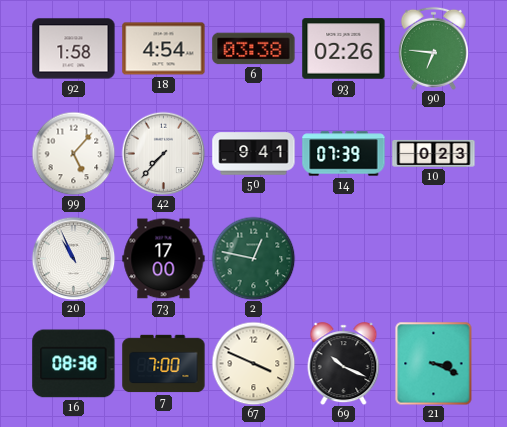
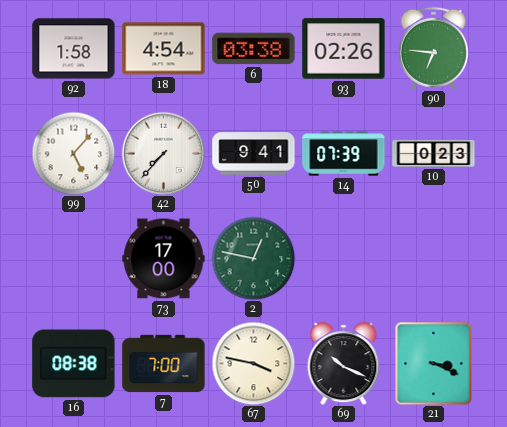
20: 10:56 -> none (73, 258)
67: 3:49 -> 3:47 (253, 363)
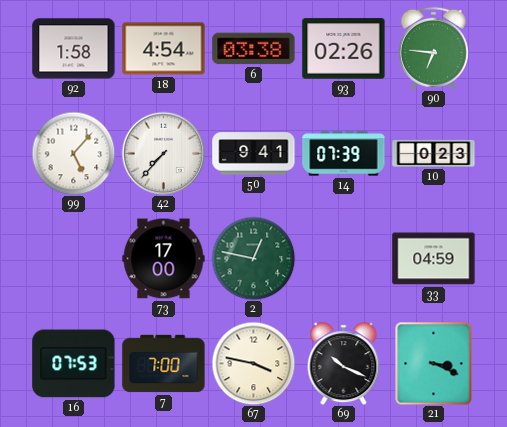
33: none -> 04:59 (434, 259)
16: 08:38 -> 07:53 (74, 364)
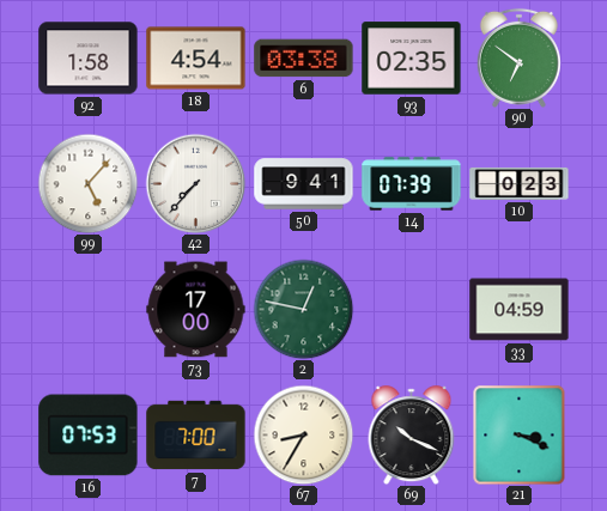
93: 02:26 -> 02:35 (412, 59)
90: 6:46 -> 6:51 (518, 57)
67: 3:47 -> 8:35 (303, 434)
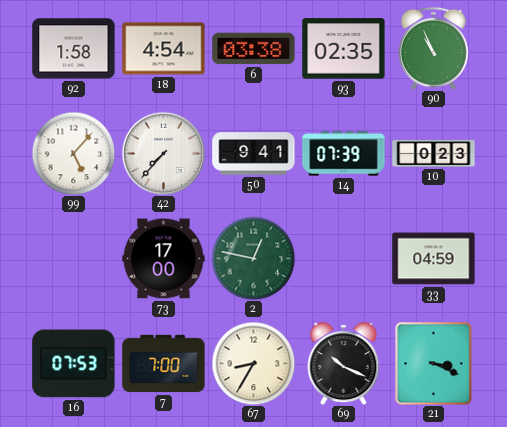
90: 6:51 -> 10:56 (433, 48)
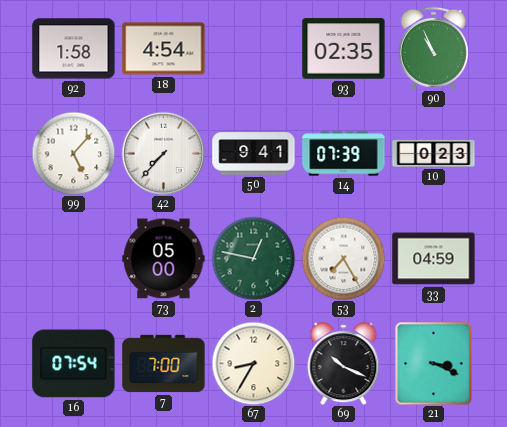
6: 03:38 -> none (254, 49)
73: 17:00 -> 05:00 (164, 259)
53: none -> 7:25 (343, 258)
16: 07:53 -> 07:54 (74, 364)
